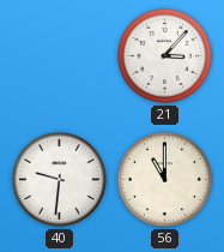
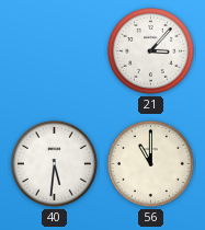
40: 9:31 -> 5:31 (54, 163)
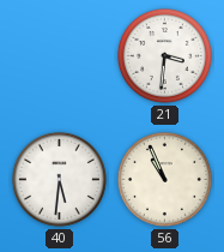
21: 3:07 -> 3:31 (164, 55)
56: 11:00 -> 10:56 (164, 179)
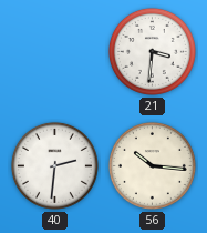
40: 5:31 -> 2:31 (54, 165)
56: 10:56 -> 10:16 (152, 165)
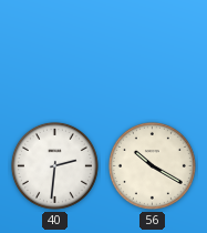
21: 3:31 -> none (152, 51)
56: 10:16 -> 10:20 (152, 165)
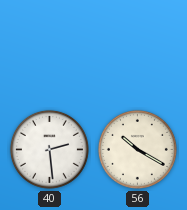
40: 2:31 -> 2:29 (49, 149)
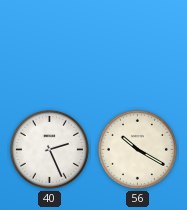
40: 2:29 -> 2:26 (49, 149)
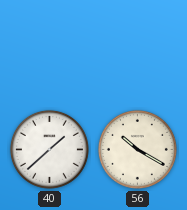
40: 2:26 -> 1:38 (49, 149)
